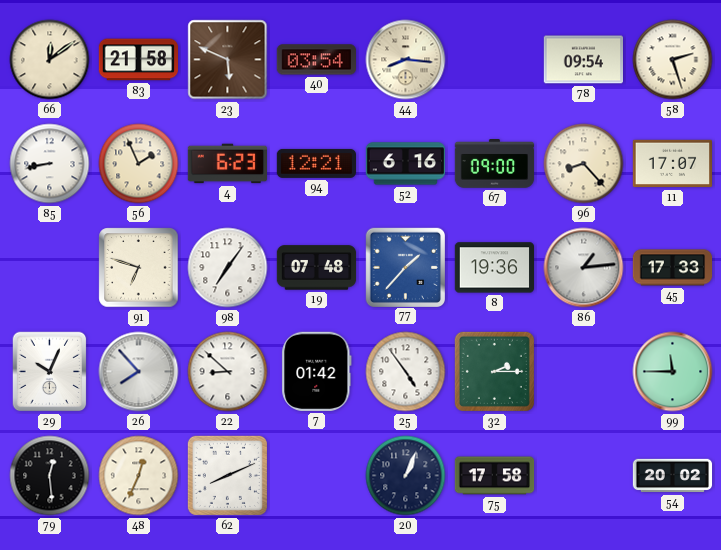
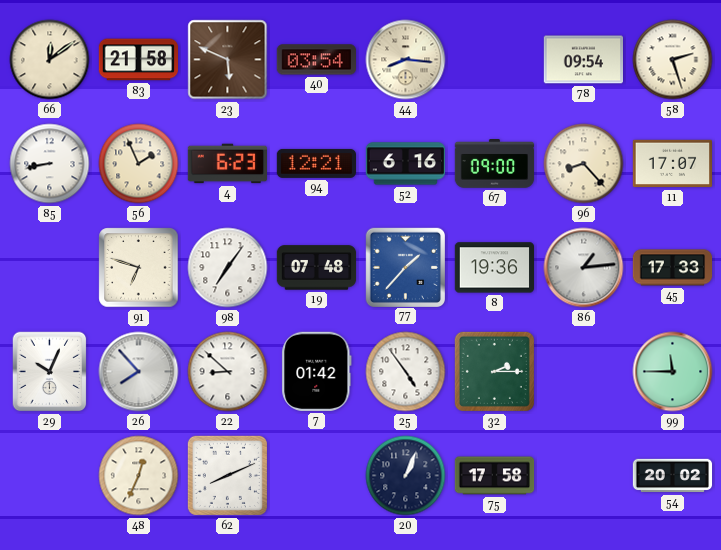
79: 12:29 -> none (50, 476)
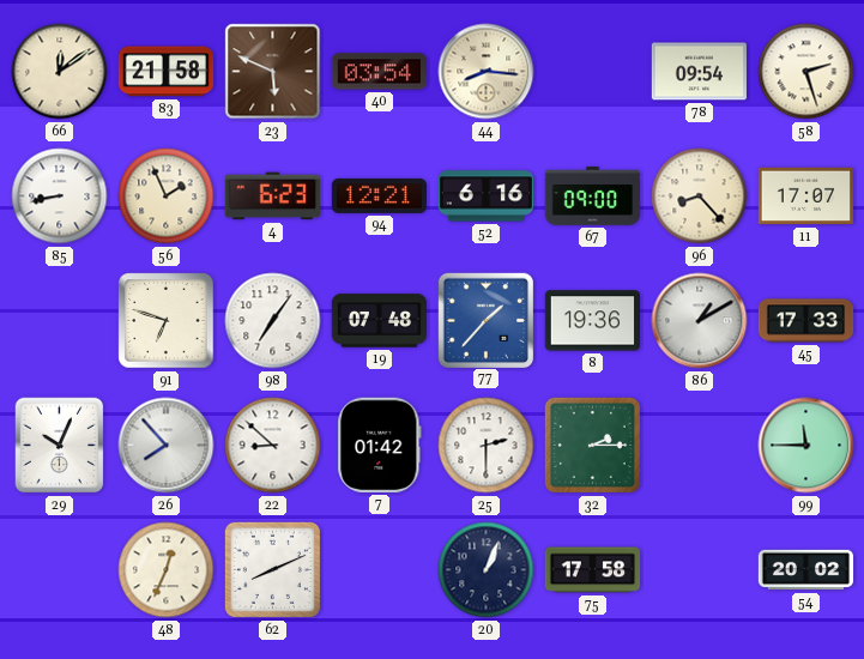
86: 1:14 -> 1:10 (700, 321)
25: 4:54 -> 2:30 (487, 446)
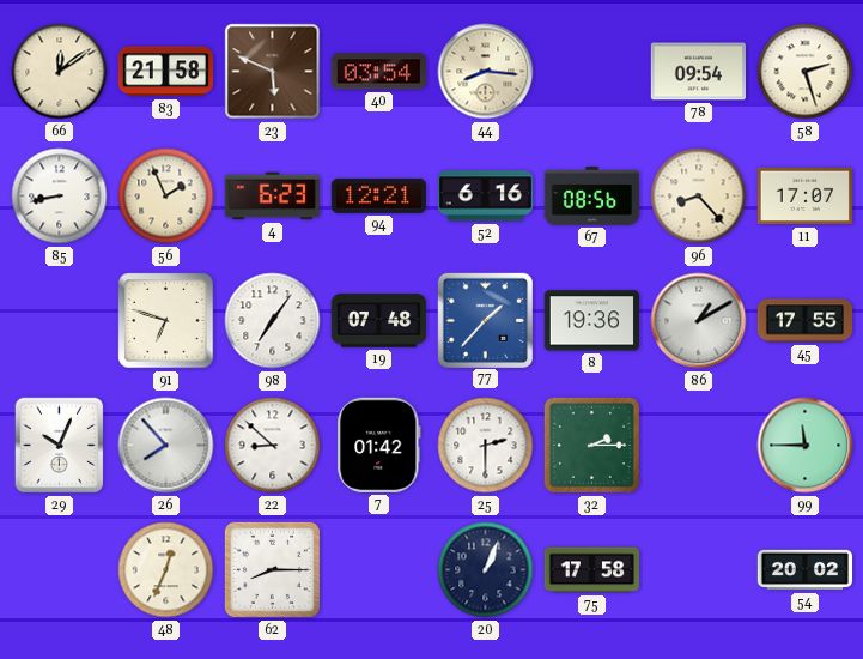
67: 09:00 -> 08:56 (592, 197)
45: 17:33 -> 17:55 (806, 321)
62: 8:11 -> 8:15 (272, 569)
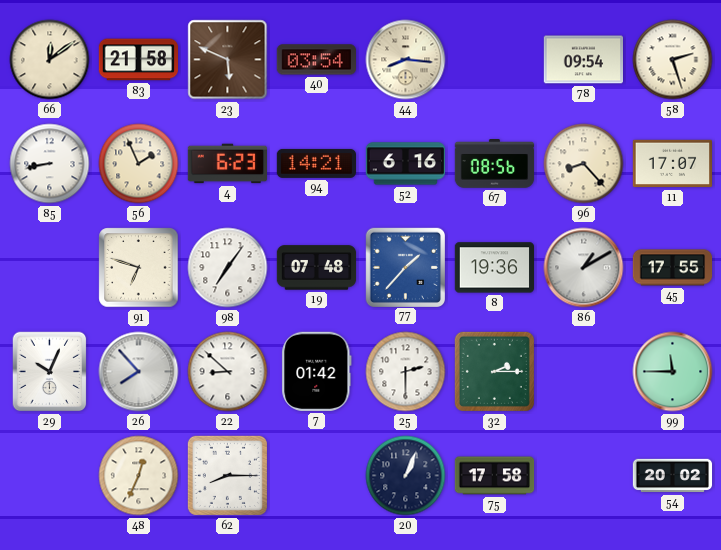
94: 12:21 -> 14:21 (316, 163)
